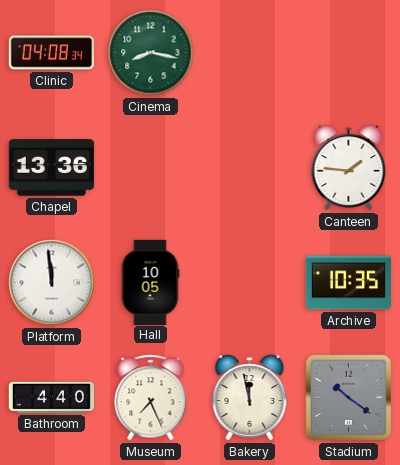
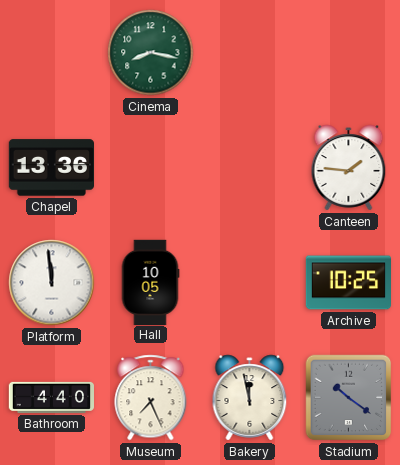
Clinic: 04:08 -> none (51, 53)
Archive: 10:35 -> 10:25 (348, 283)
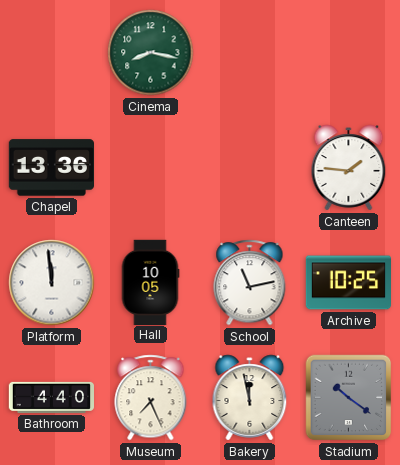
School: none -> 11:13 (250, 283)
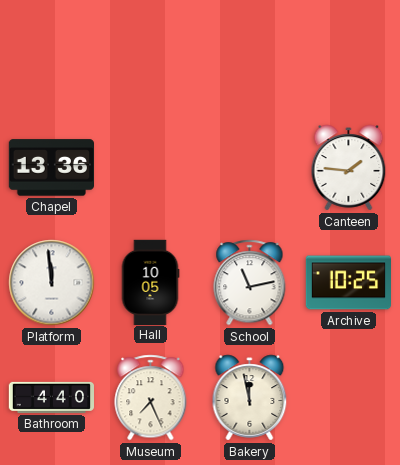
Cinema: 8:17 -> none (151, 53)
Stadium: 10:21 -> none (349, 398)
